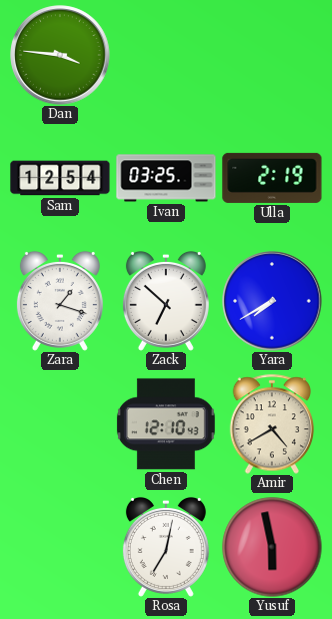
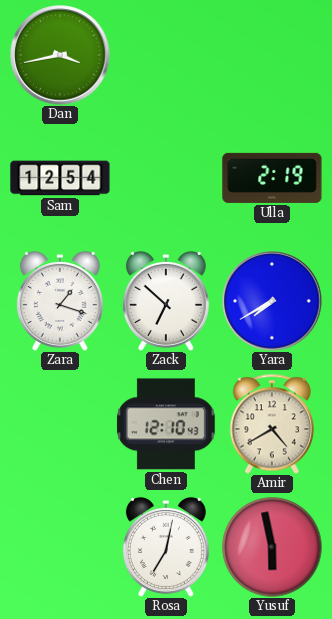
Dan: 3:46 -> 3:43 (60, 55)
Ivan: 03:25 -> none (166, 178)
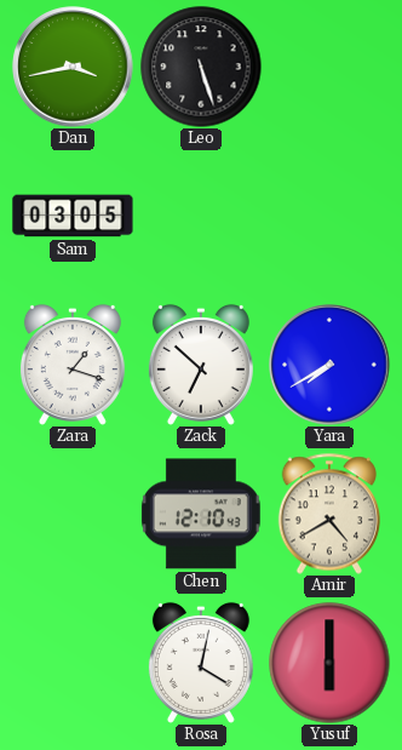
Leo: none -> 5:27 (201, 67)
Sam: 12:54 -> 03:05 (73, 216)
Ulla: 2:19 -> none (272, 178)
Rosa: 7:02 -> 4:02 (201, 663)
Yusuf: 5:58 -> 6:00 (329, 663)
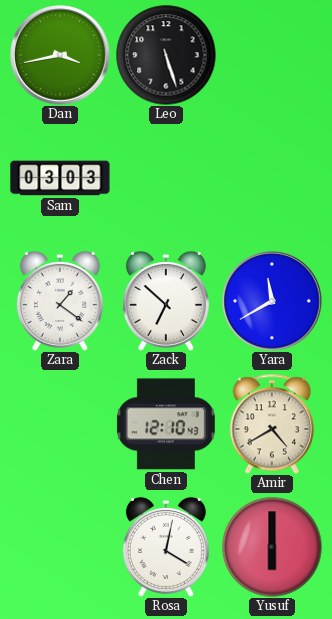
Sam: 03:05 -> 03:03 (60, 178)
Zara: 1:18 -> 1:21 (60, 301)
Yara: 7:40 -> 11:40 (272, 301)
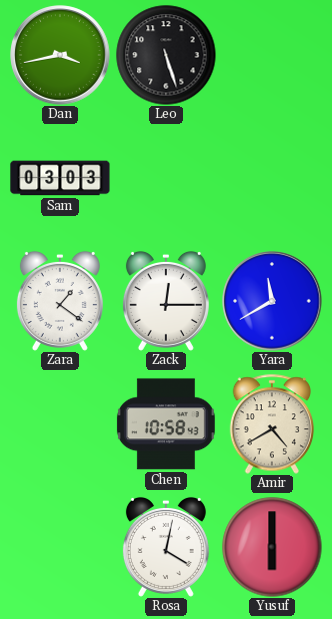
Zack: 6:52 -> 12:15 (166, 301)
Chen: 12:10 -> 10:58 (166, 424)
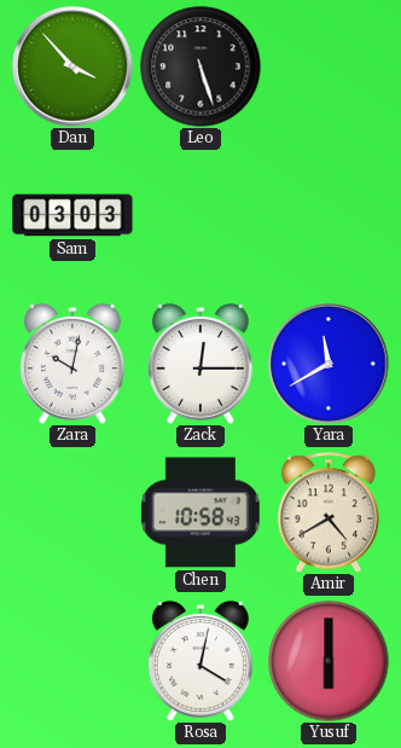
Dan: 3:43 -> 3:53 (72, 66)
Zara: 1:21 -> 10:02 (72, 364)
